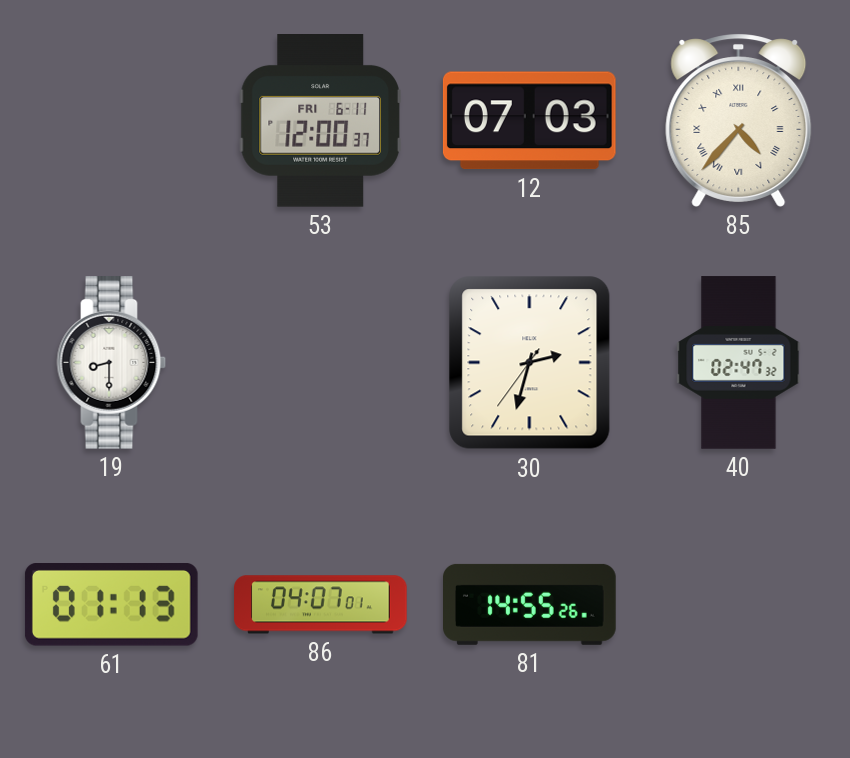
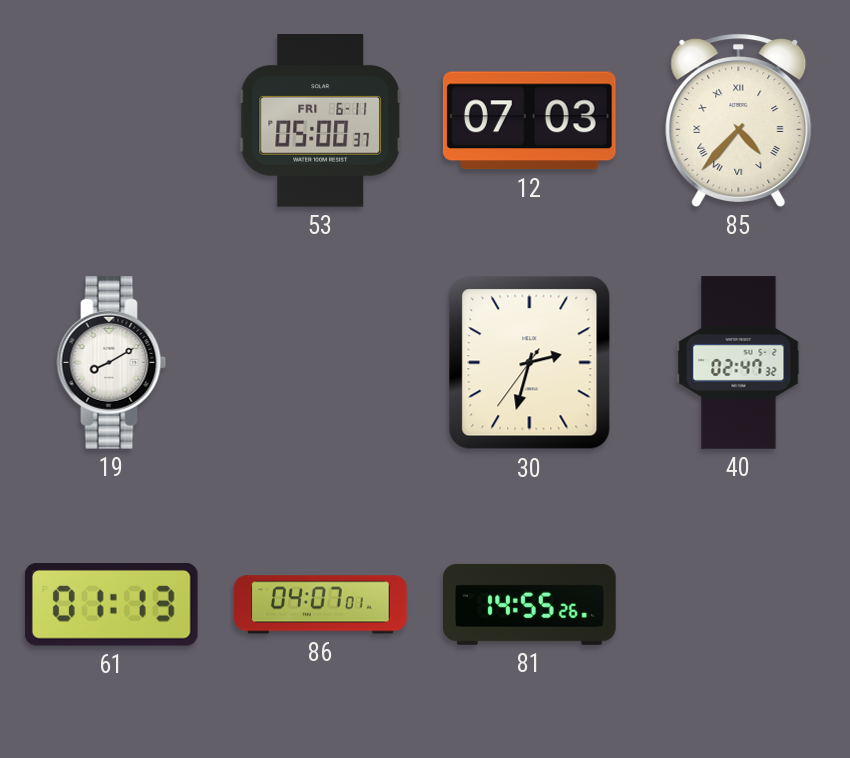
53: 12:00 -> 05:00 (320, 121)
19: 8:30 -> 8:10 (112, 363)
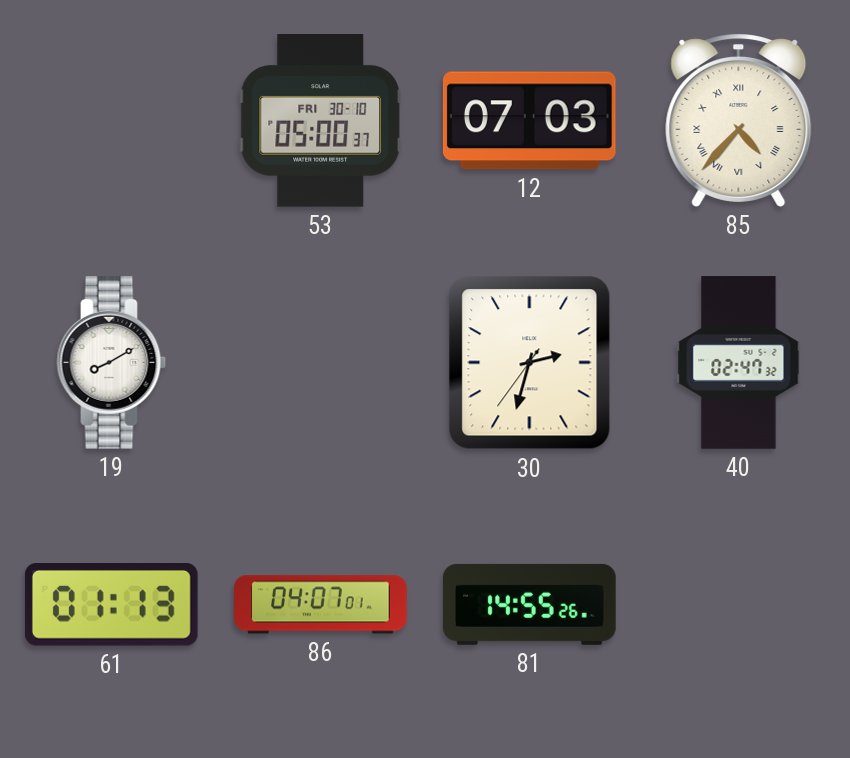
53 date: FRI 6-11 -> FRI 30-10 (320, 121)
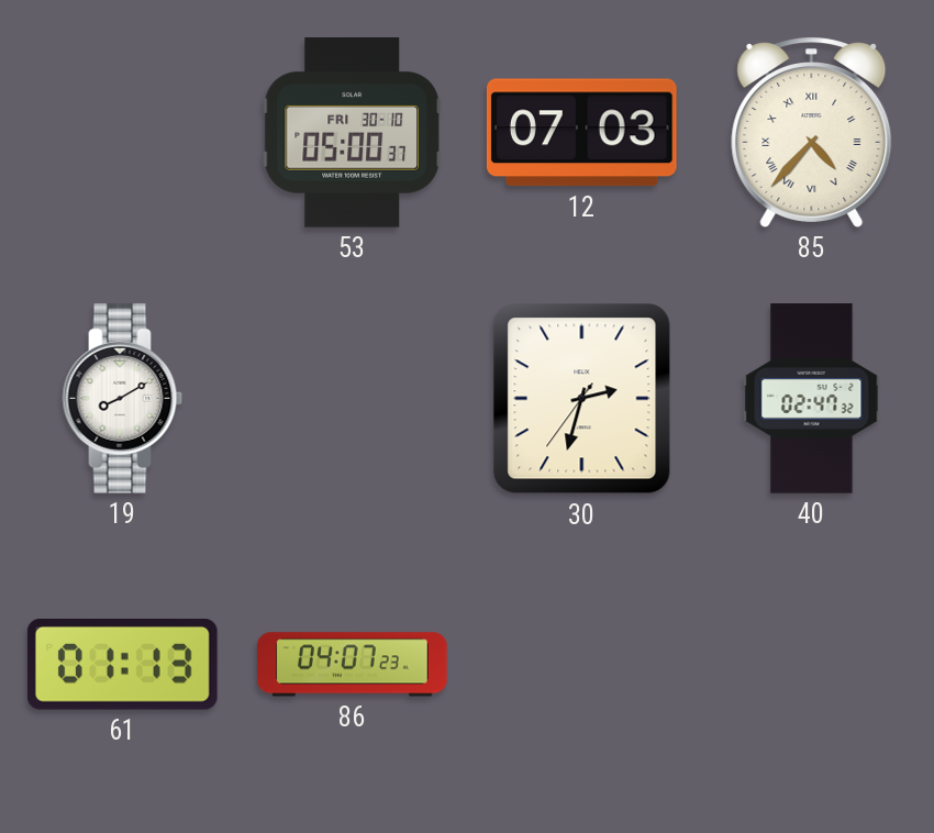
86: 04:07:01 -> 04:07:23 (353, 665)
81: 14:55 -> none (530, 604)
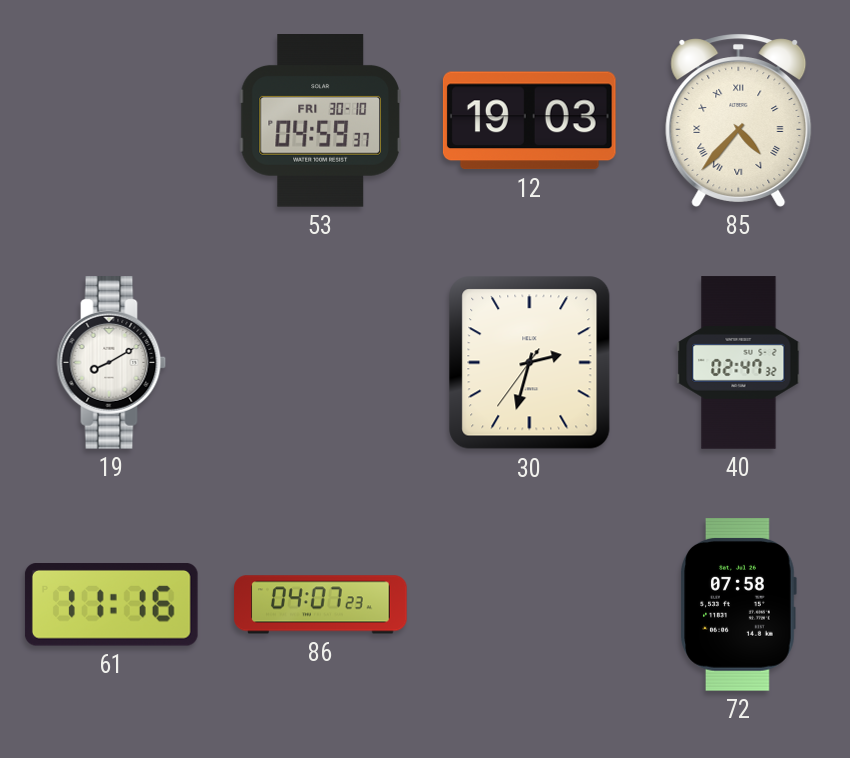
53: 05:00 -> 04:59 (320, 121)
12: 07:03 -> 19:03 (529, 121)
61: 01:13 -> 11:16 (111, 605)
72: none -> 07:58 (738, 605)
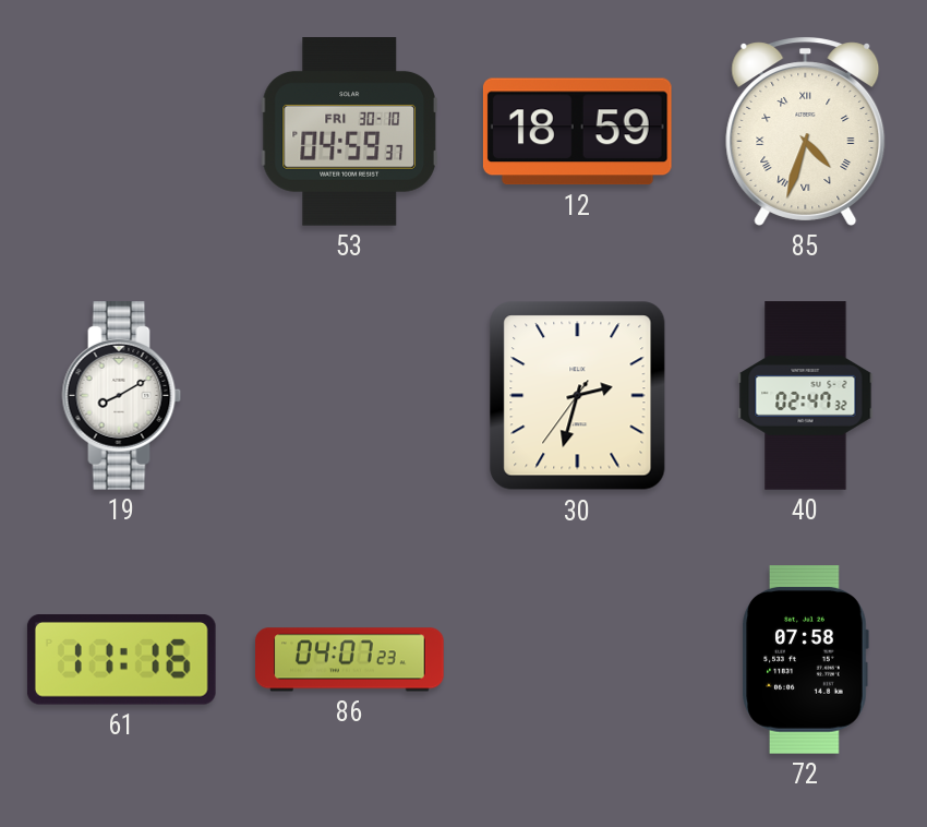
12: 19:03 -> 18:59 (577, 132)
85: 4:37 -> 4:33 (806, 131)
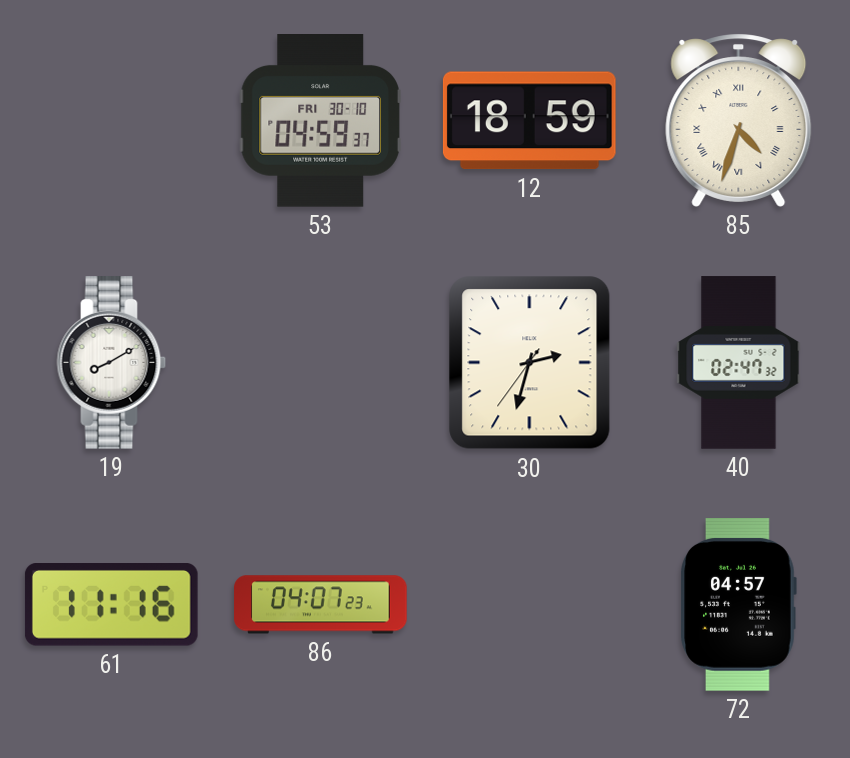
72: 07:58 -> 04:57 (738, 605)
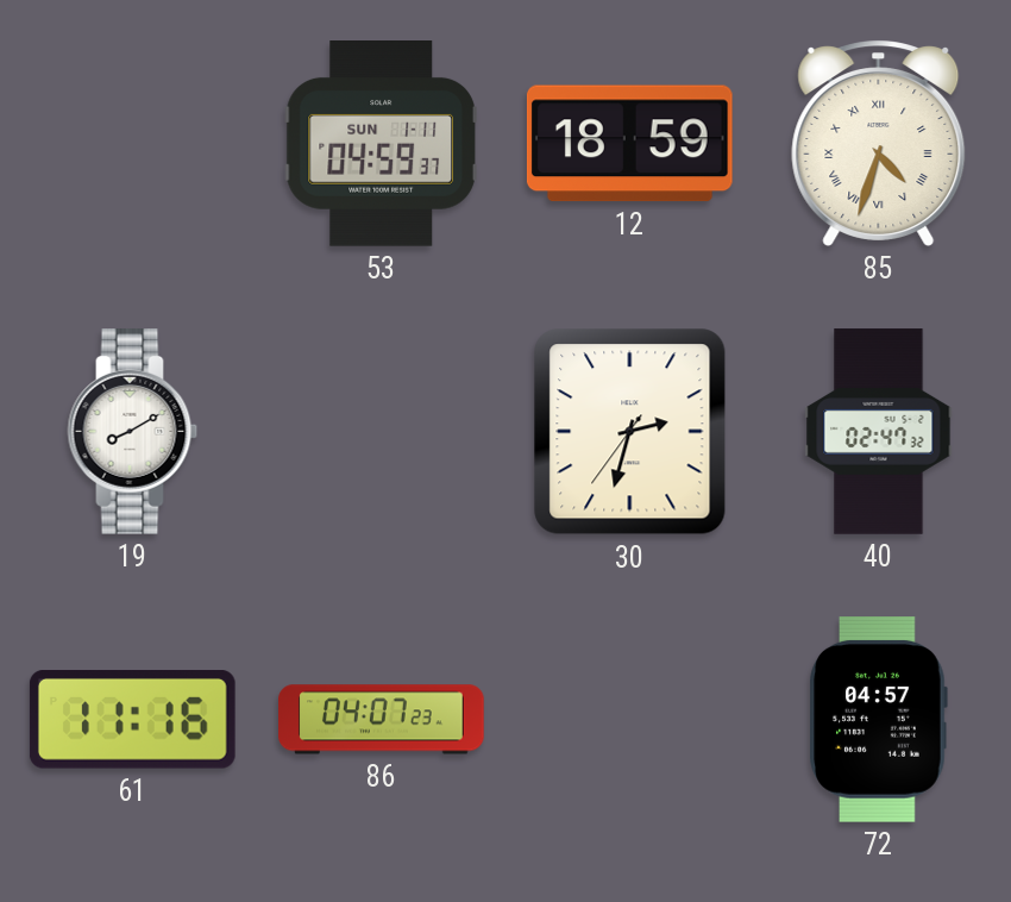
53 date: FRI 30-10 -> SUN 1-11 (381, 144)
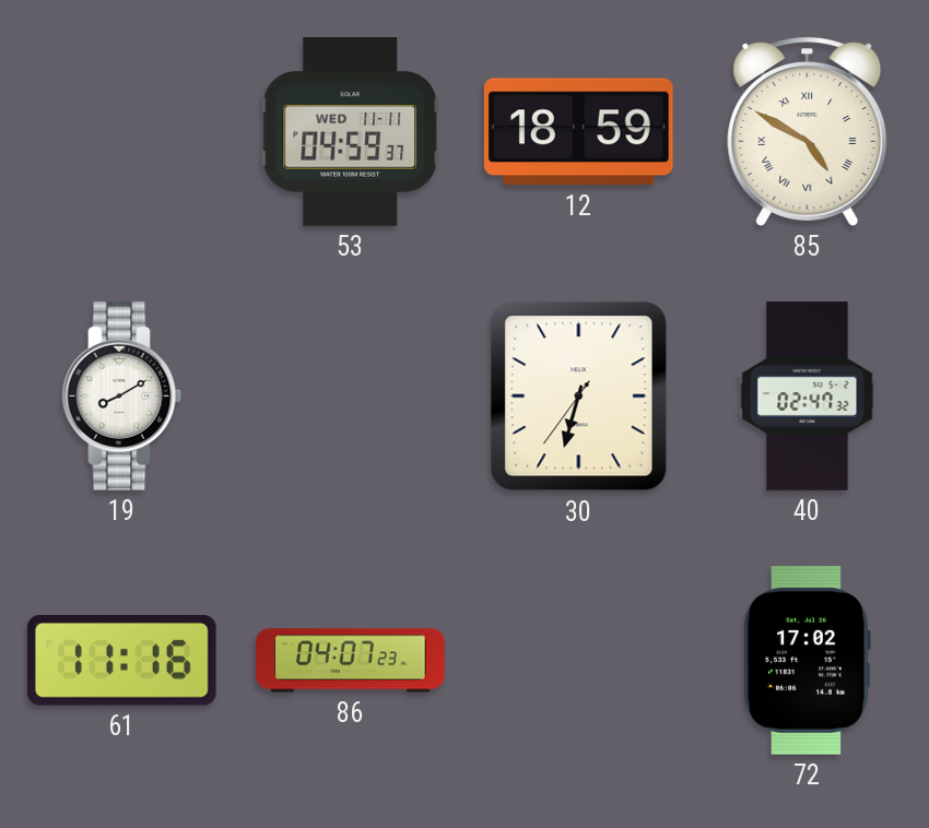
53 date: SUN 1-11 -> WED 11-11 (350, 132)
85: 4:33 -> 4:50 (808, 131)
30: 2:32 -> 6:32 (579, 397)
72: 04:57 -> 17:02 (807, 661)
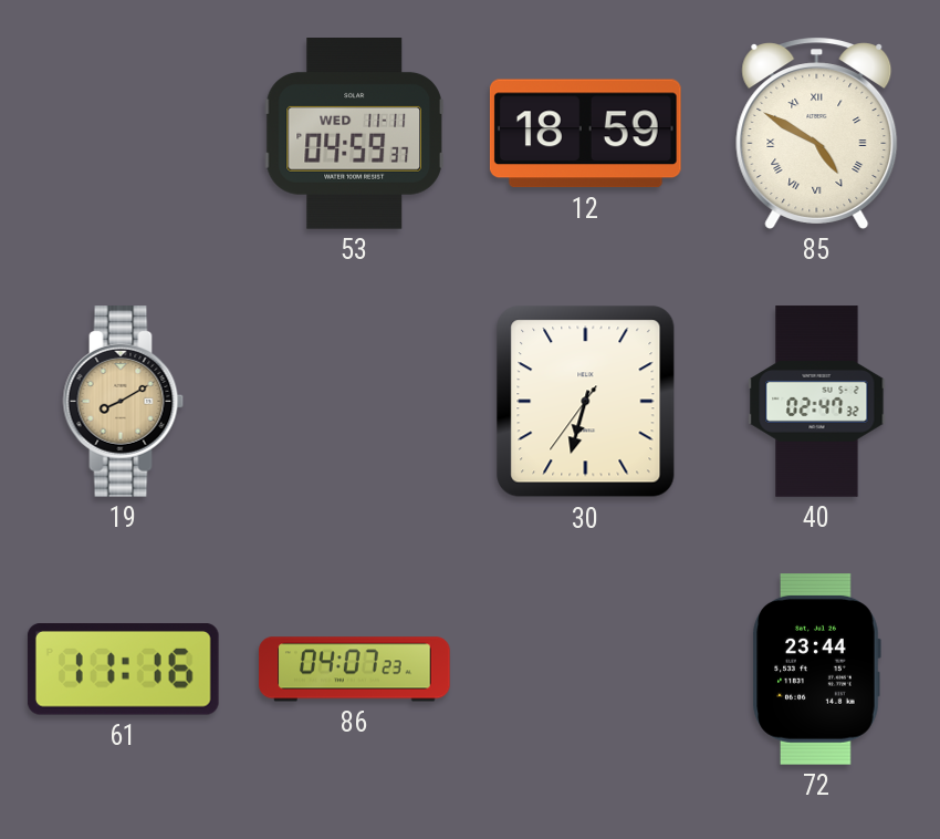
19 dial: white -> champagne (124, 402)
72: 17:02 -> 23:44 (816, 670)
